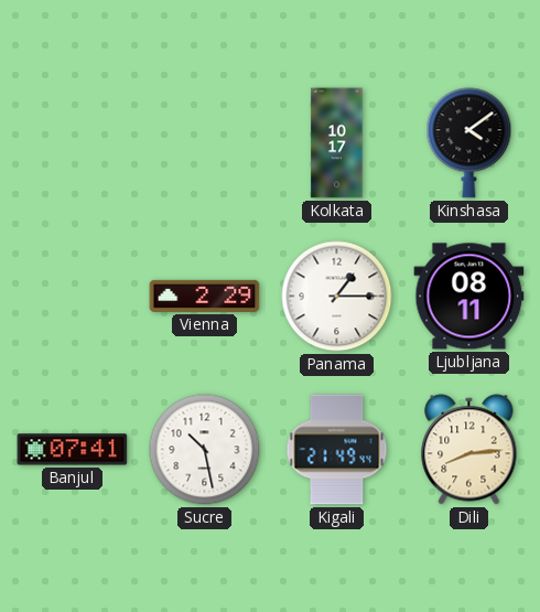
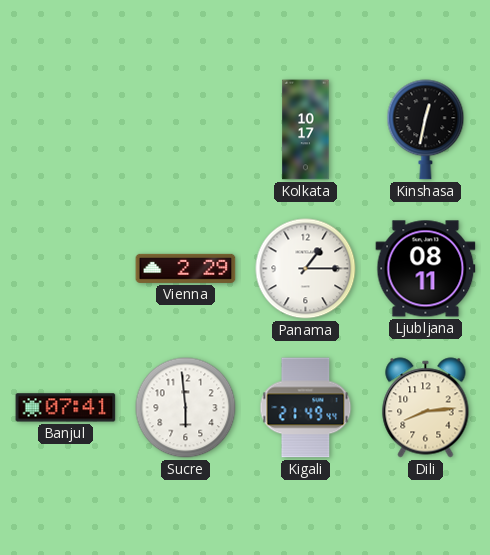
Kinshasa: 4:09 -> 12:32 (426, 130)
Sucre: 10:28 -> 5:59 (186, 408)
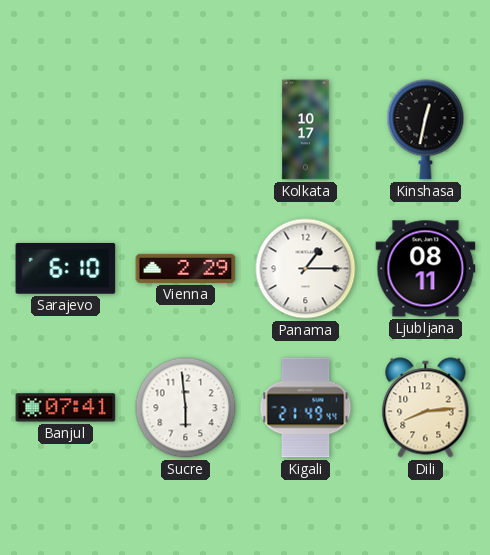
Sarajevo: none -> 6:10 (66, 269)
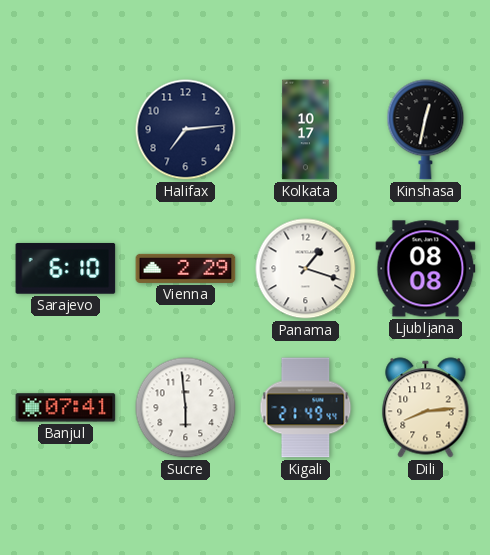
Halifax: none -> 7:14 (186, 130)
Panama: 1:15 -> 1:18 (306, 269)
Ljubljana: 08:11 -> 08:08 (426, 269)
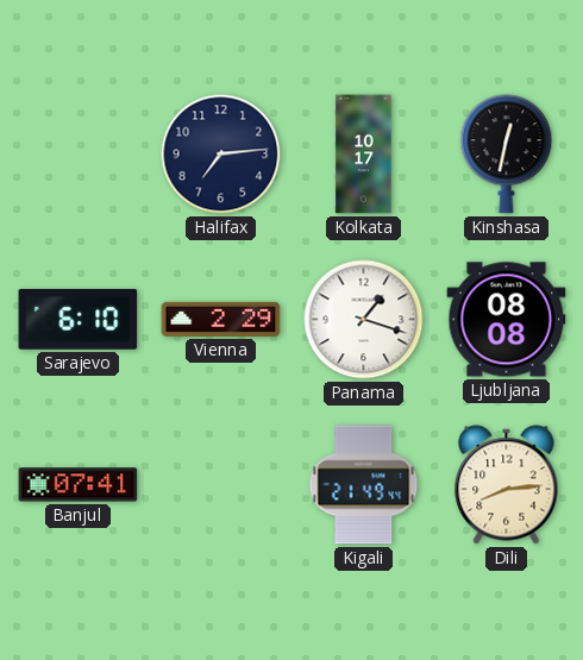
Sucre: 5:59 -> none (186, 408)
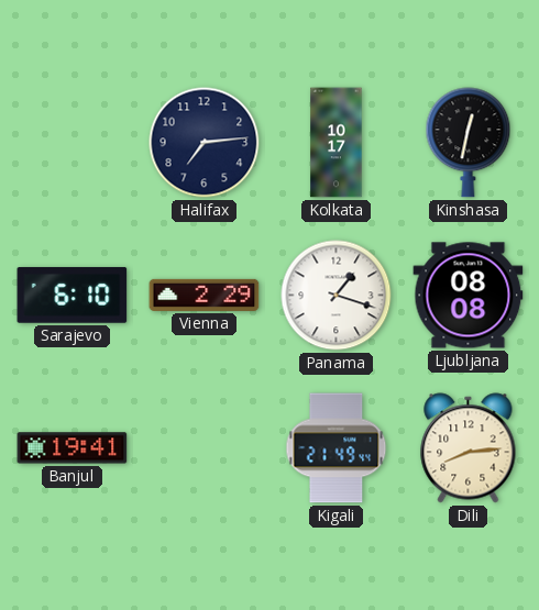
Banjul: 07:41 -> 19:41 (73, 448)
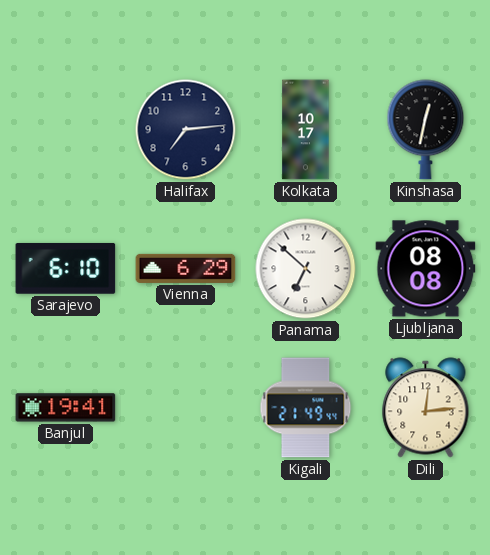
Vienna: 2:29 -> 6:29 (186, 268)
Panama: 1:18 -> 6:52 (306, 269)
Dili: 8:14 -> 12:14 (426, 408)
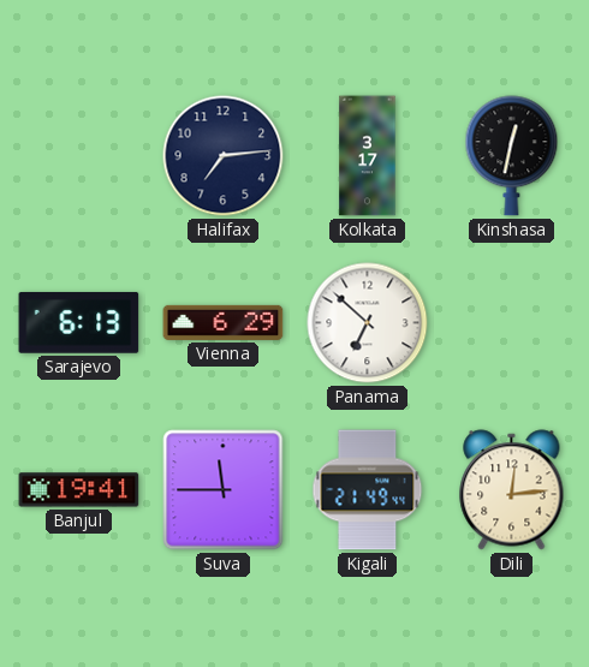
Kolkata: 10:17 -> 3:17 (368, 156)
Sarajevo: 6:10 -> 6:13 (79, 323)
Ljubljana: 08:08 -> none (426, 269)
Suva: none -> 11:45 (224, 490)
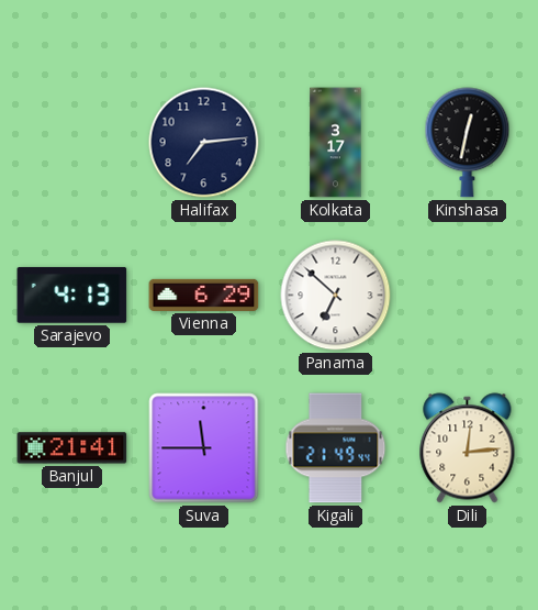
Sarajevo: 6:13 -> 4:13 (72, 296)
Banjul: 19:41 -> 21:41 (72, 448)
